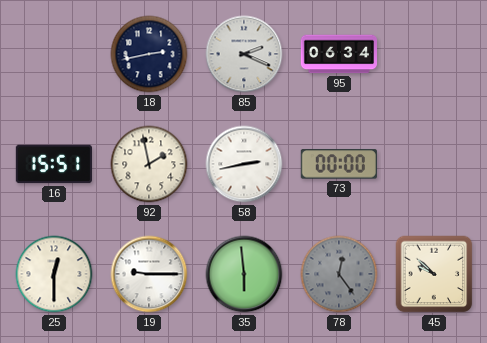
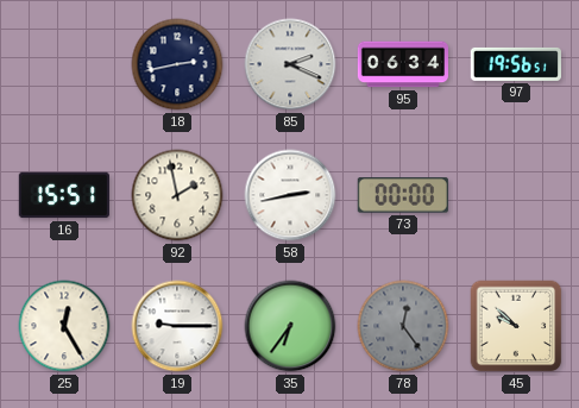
97: none -> 19:56 (516, 64)
25: 12:30 -> 12:25 (64, 326)
35: 5:59 -> 6:36 (290, 326)
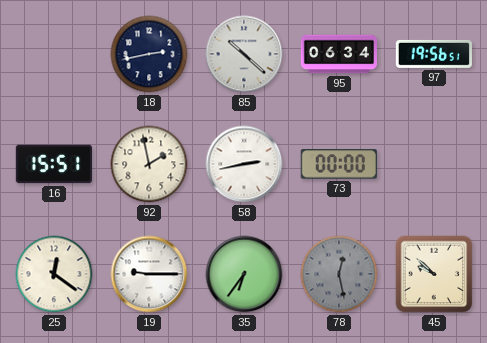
85: 2:19 -> 10:22 (244, 54)
25: 12:25 -> 12:21 (54, 274)
78: 12:24 -> 12:28 (339, 274)
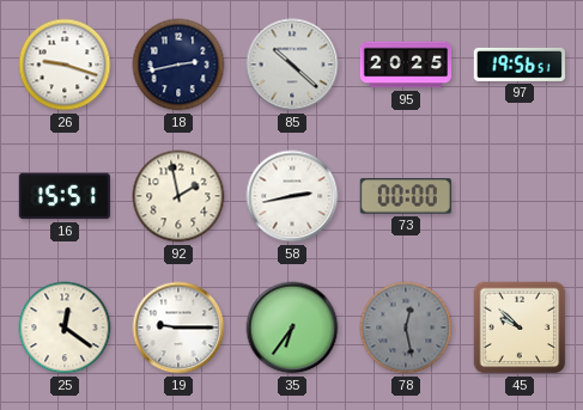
26: none -> 9:18 (65, 65)
95: 06:34 -> 20:25 (405, 65)
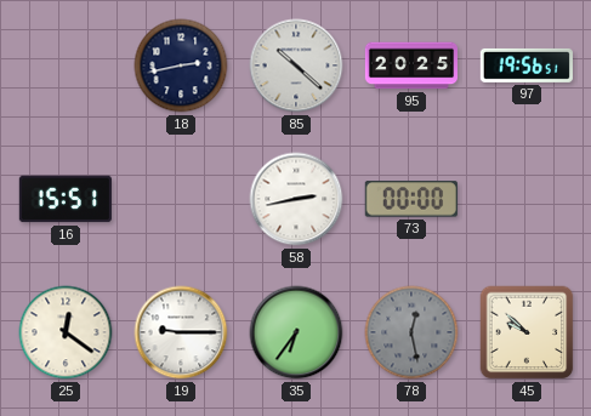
26: 9:18 -> none (65, 65)
92: 1:58 -> none (178, 196)
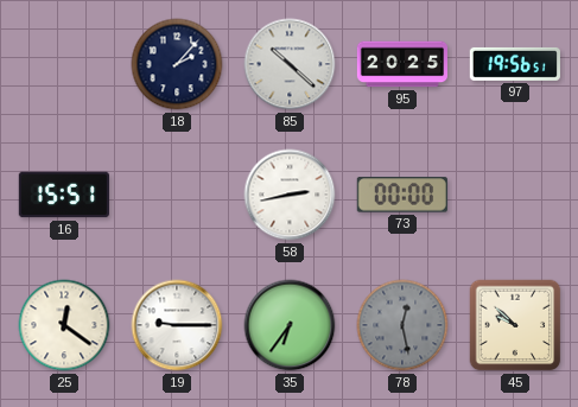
18: 2:43 -> 2:07 (177, 64)
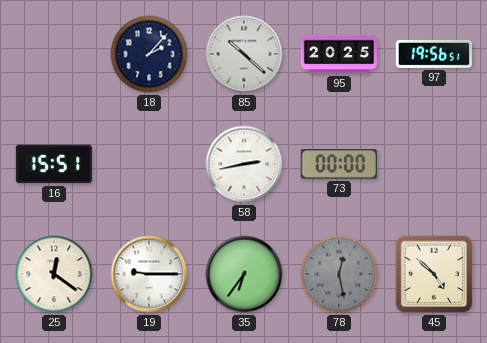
45: 9:52 -> 4:52 (434, 274)
